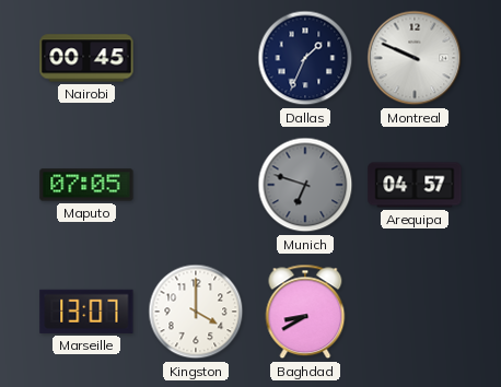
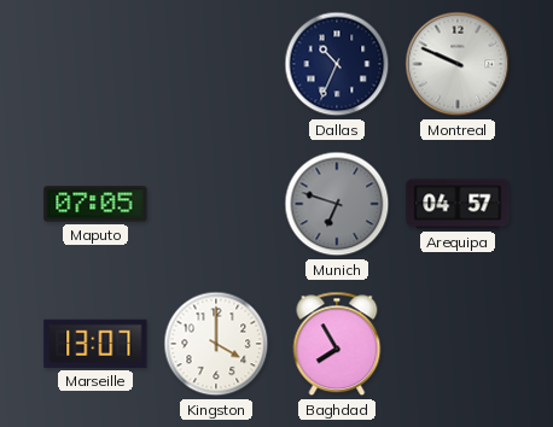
Nairobi: 00:45 -> none (86, 58)
Dallas: 1:34 -> 10:34 (337, 64)
Baghdad: 8:40 -> 7:55 (337, 344)
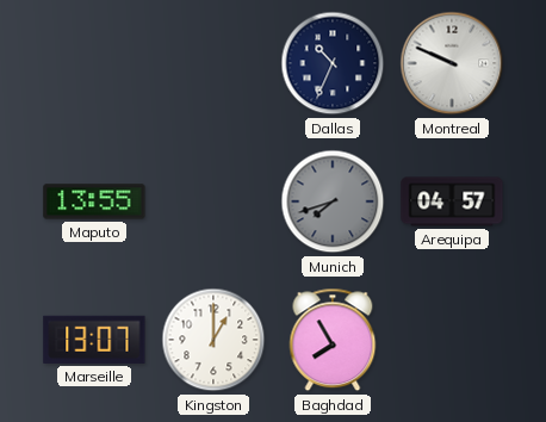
Maputo: 07:05 -> 13:55 (94, 201)
Munich: 6:48 -> 7:42 (333, 201)
Kingston: 4:00 -> 1:00 (213, 340)
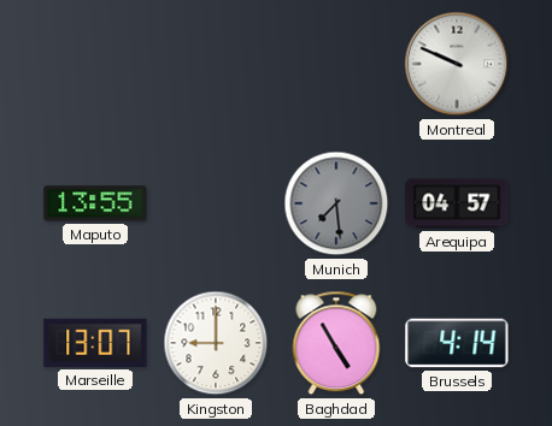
Dallas: 10:34 -> none (333, 63)
Munich: 7:42 -> 7:29 (336, 203)
Kingston: 1:00 -> 9:00 (216, 343)
Baghdad: 7:55 -> 4:55 (336, 343)
Brussels: none -> 4:14 (457, 343)
